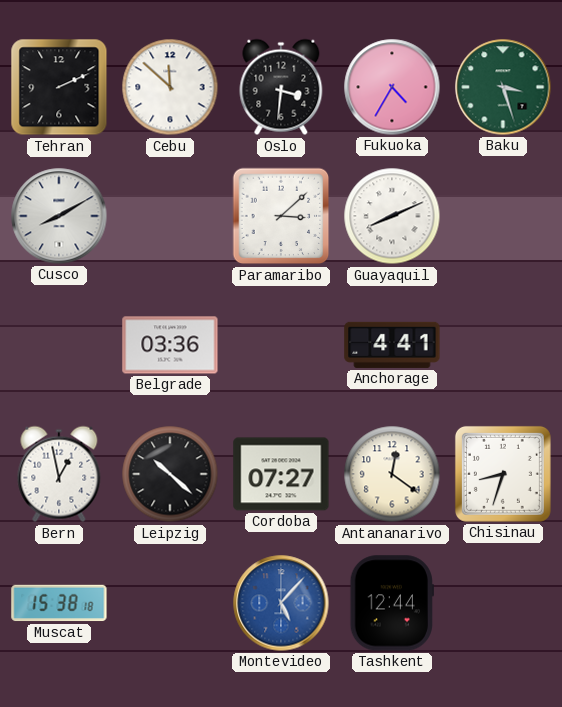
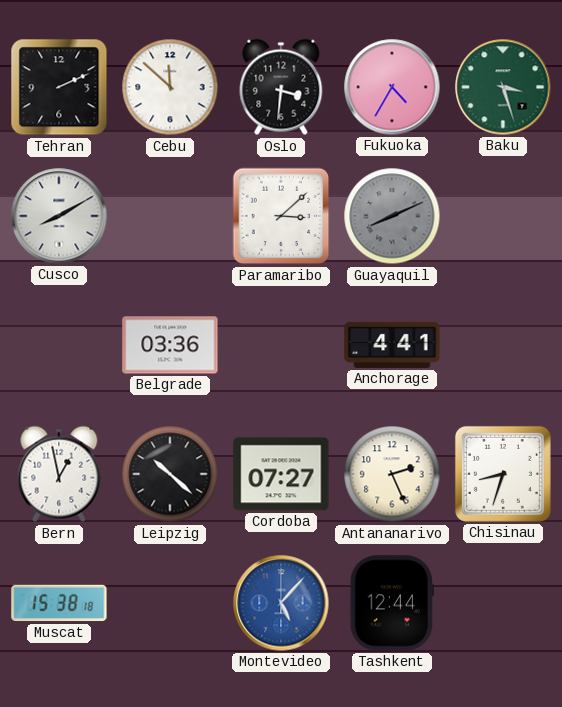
Guayaquil dial: white -> grey (392, 216)
Antananarivo: 12:21 -> 2:26 (392, 474)
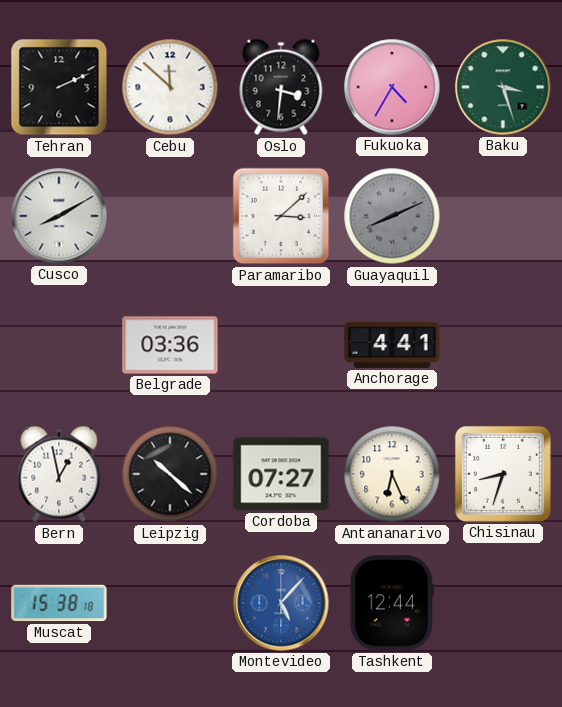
Antananarivo: 2:26 -> 6:26 (392, 474)
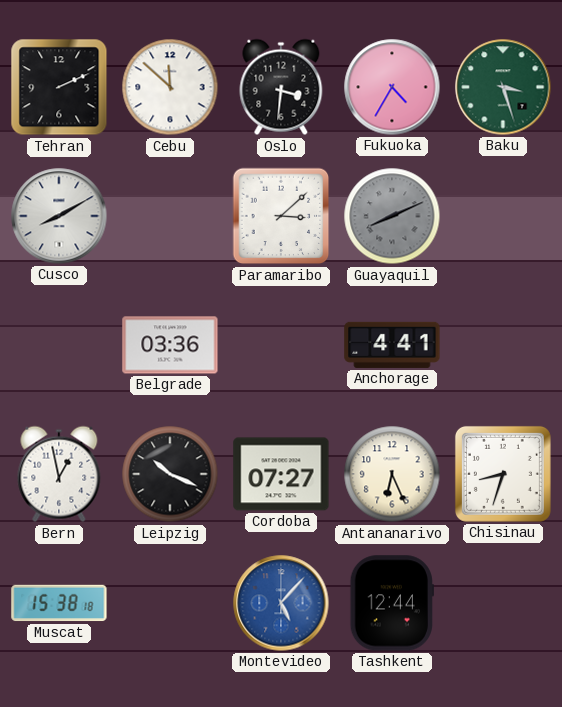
Leipzig: 10:22 -> 10:19 (170, 474)
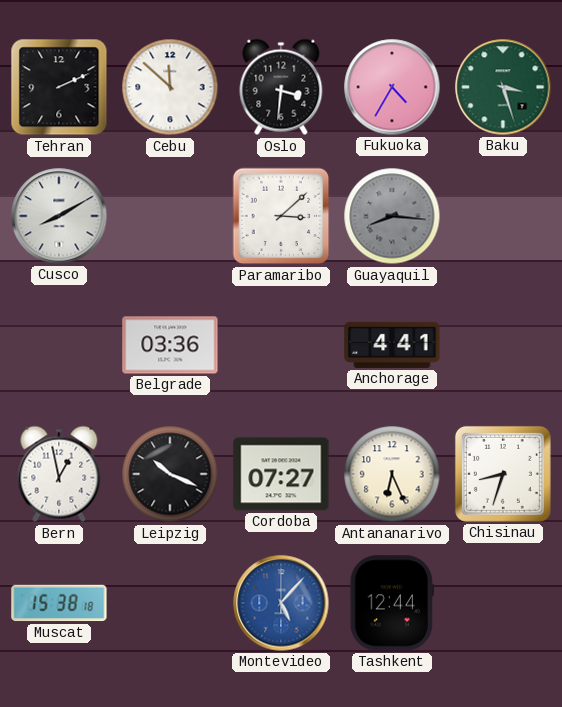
Guayaquil: 8:11 -> 8:16 (392, 216)
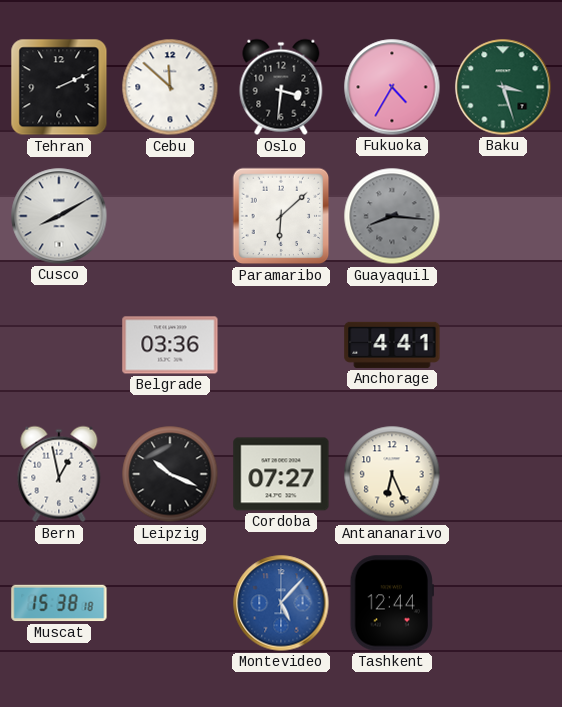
Paramaribo: 3:08 -> 6:08 (281, 216)
Chisinau: 8:33 -> none (503, 474)
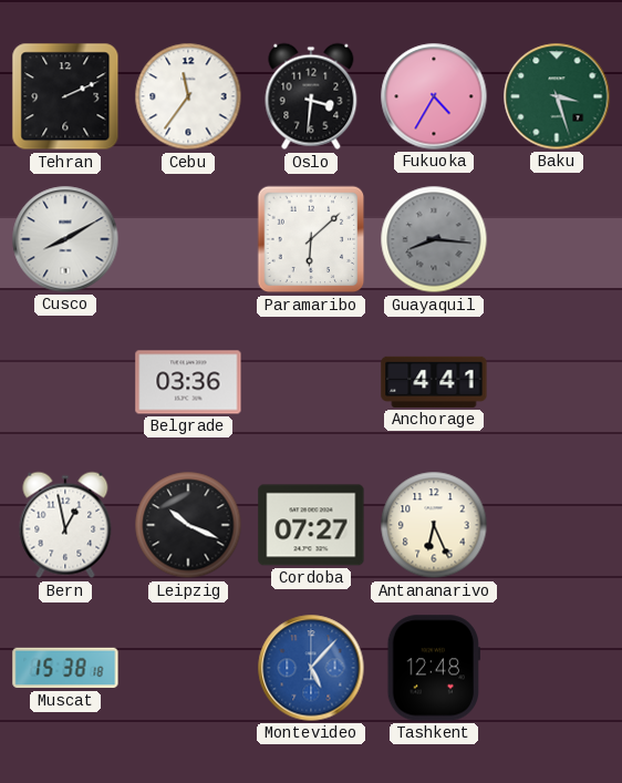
Cebu: 11:52 -> 11:36 (188, 96)
Tashkent: 12:44 -> 12:48 (434, 668)
